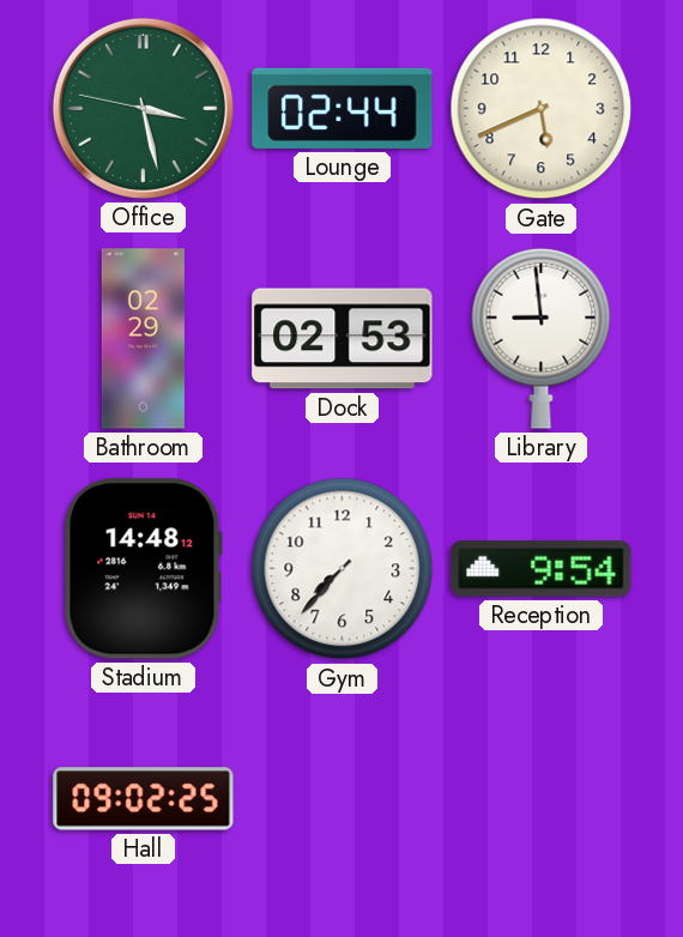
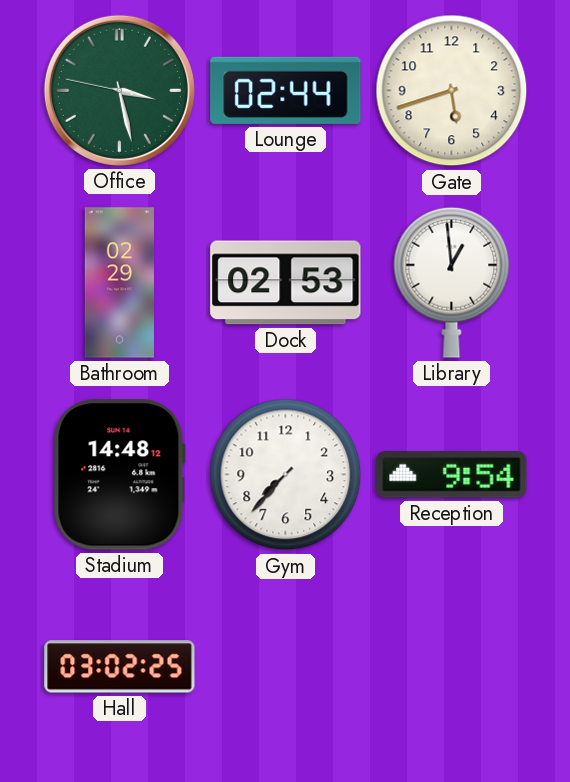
Gate: 5:41 -> 5:42 (452, 91)
Library: 8:59 -> 12:59 (452, 282)
Hall: 09:02 -> 03:02 (120, 667)
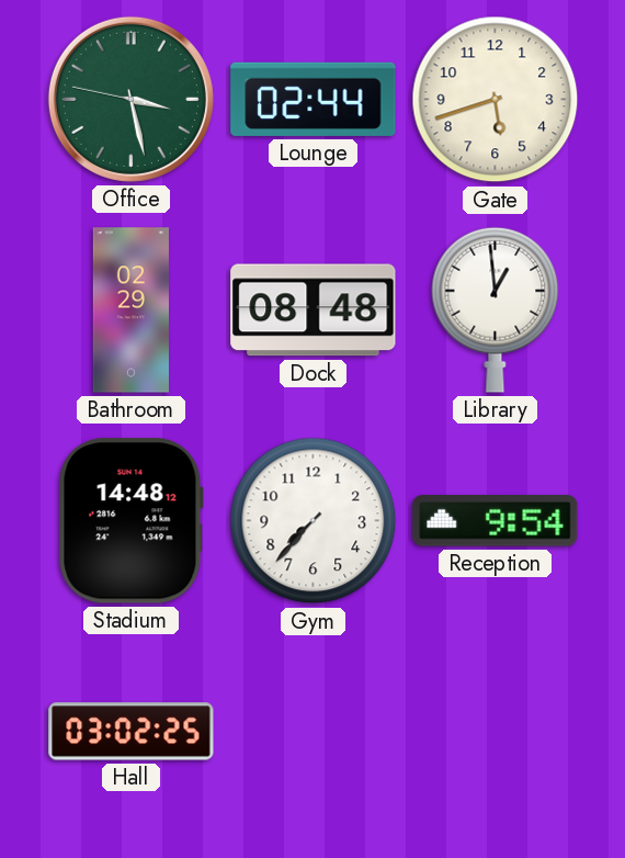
Dock: 02:53 -> 08:48 (314, 311)
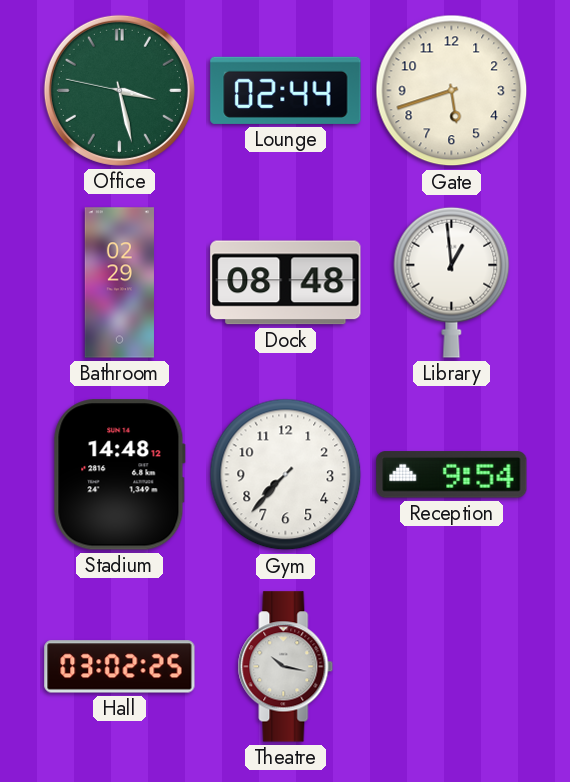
Theatre: none -> 10:17 (286, 667)
